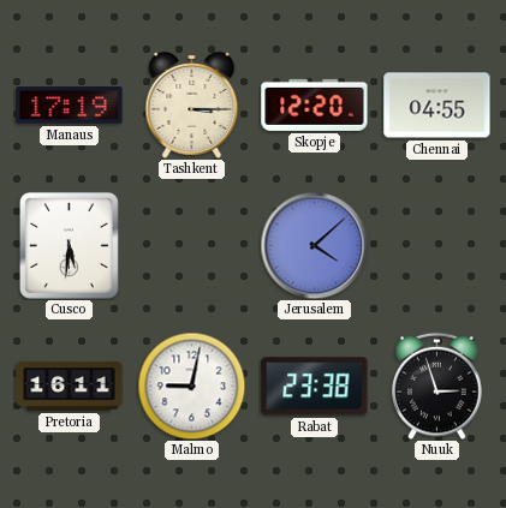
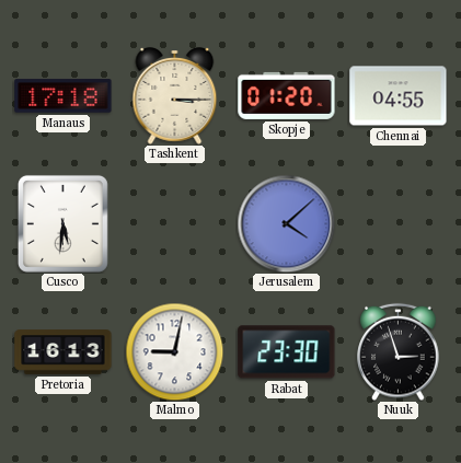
Manaus: 17:19 -> 17:18 (64, 96)
Skopje: 12:20 -> 01:20 (287, 95)
Pretoria: 16:11 -> 16:13 (64, 352)
Rabat: 23:38 -> 23:30 (287, 352)
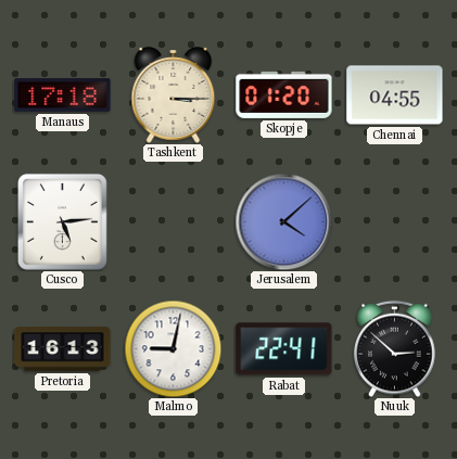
Cusco: 5:31 -> 5:14 (62, 221)
Rabat: 23:30 -> 22:41 (284, 349)
Nuuk: 2:57 -> 2:52 (395, 348)
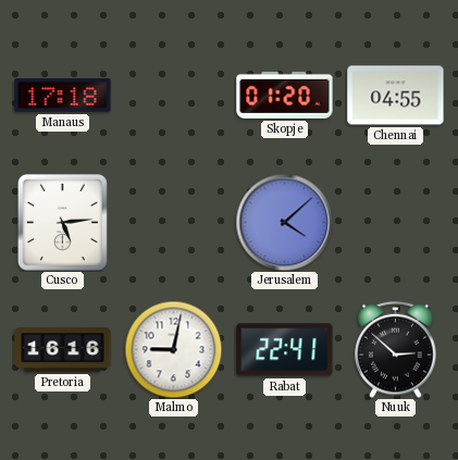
Tashkent: 3:15 -> none (174, 95)
Pretoria: 16:13 -> 16:16 (63, 350)
